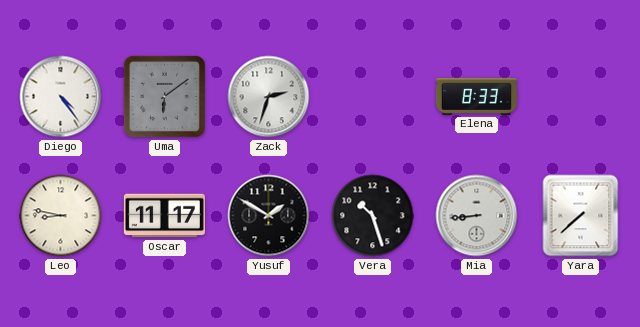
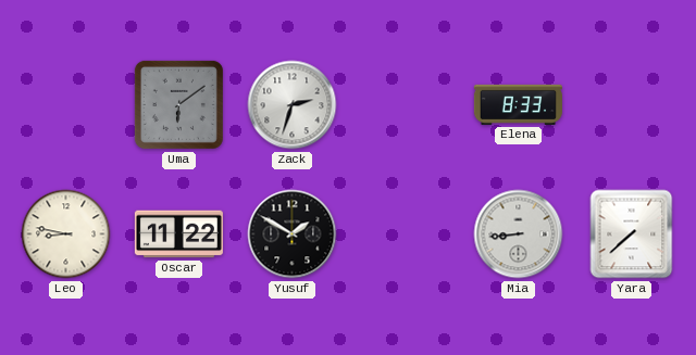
Diego: 4:24 -> none (61, 97)
Oscar: 11:17 -> 11:22 (178, 234)
Vera: 10:27 -> none (373, 216)
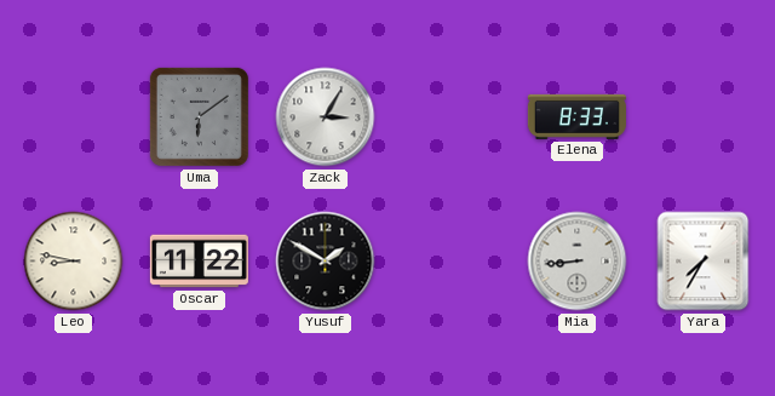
Zack: 2:33 -> 3:05 (326, 117)
Yara: 7:38 -> 7:35 (704, 262)
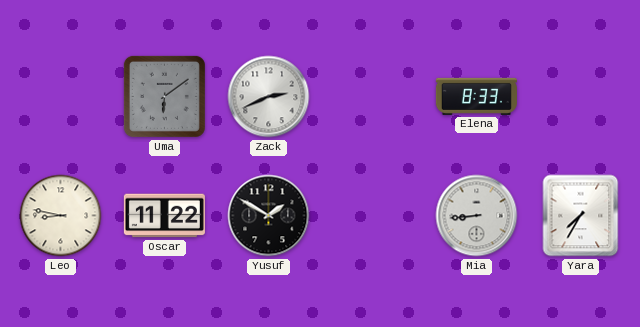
Zack: 3:05 -> 2:41 (269, 97)
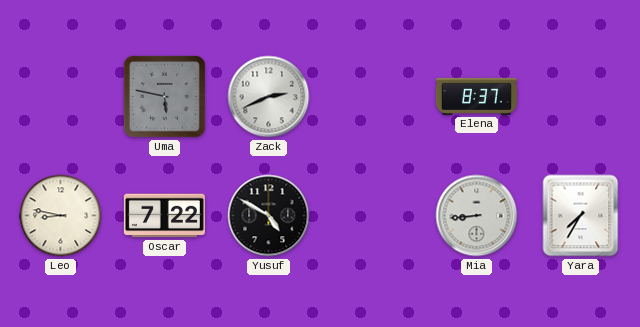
Uma: 6:09 -> 5:47 (164, 96)
Elena: 8:33 -> 8:37 (476, 96)
Oscar: 11:22 -> 7:22 (164, 216)
Yusuf: 1:50 -> 4:50 (269, 216)
